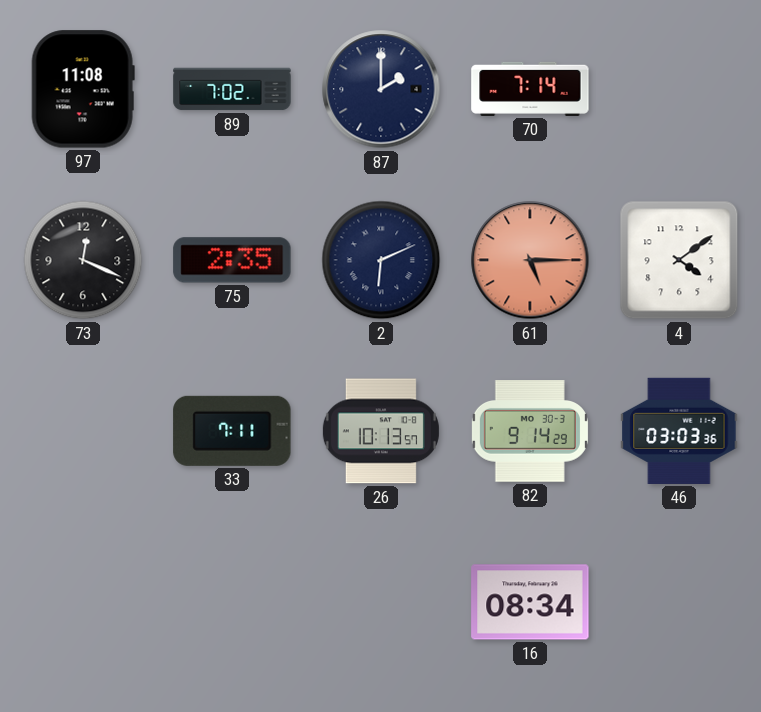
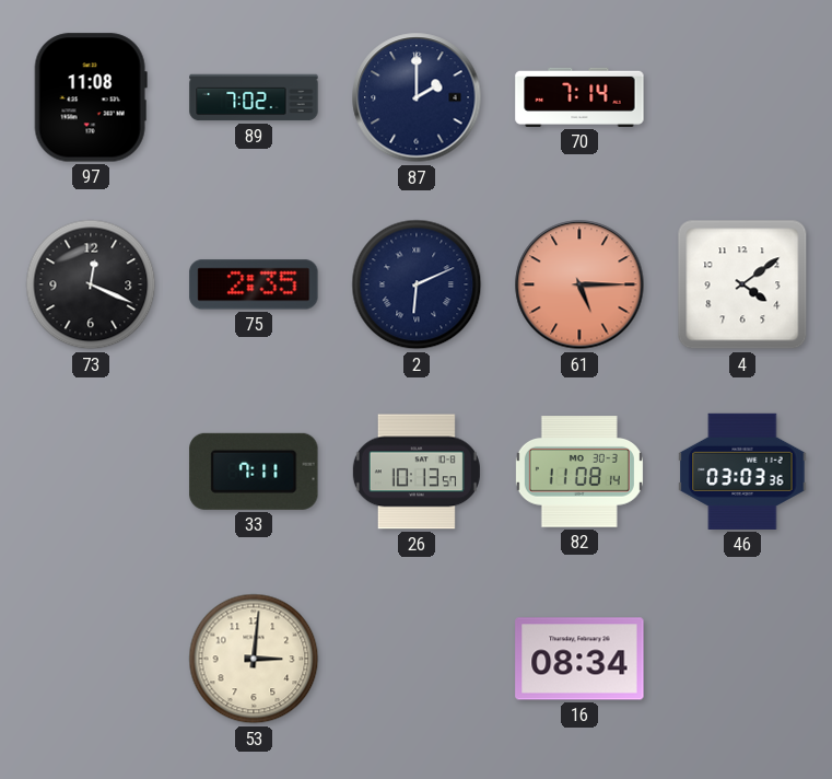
82: 9:14 -> 11:08 (579, 472)
53: none -> 3:01 (254, 659)
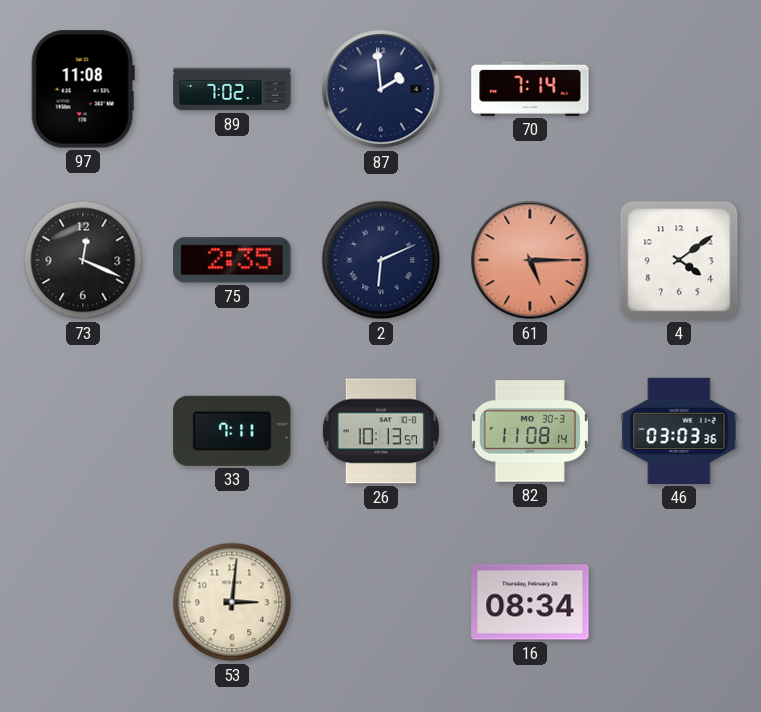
87: 2:00 -> 1:59 (381, 89)
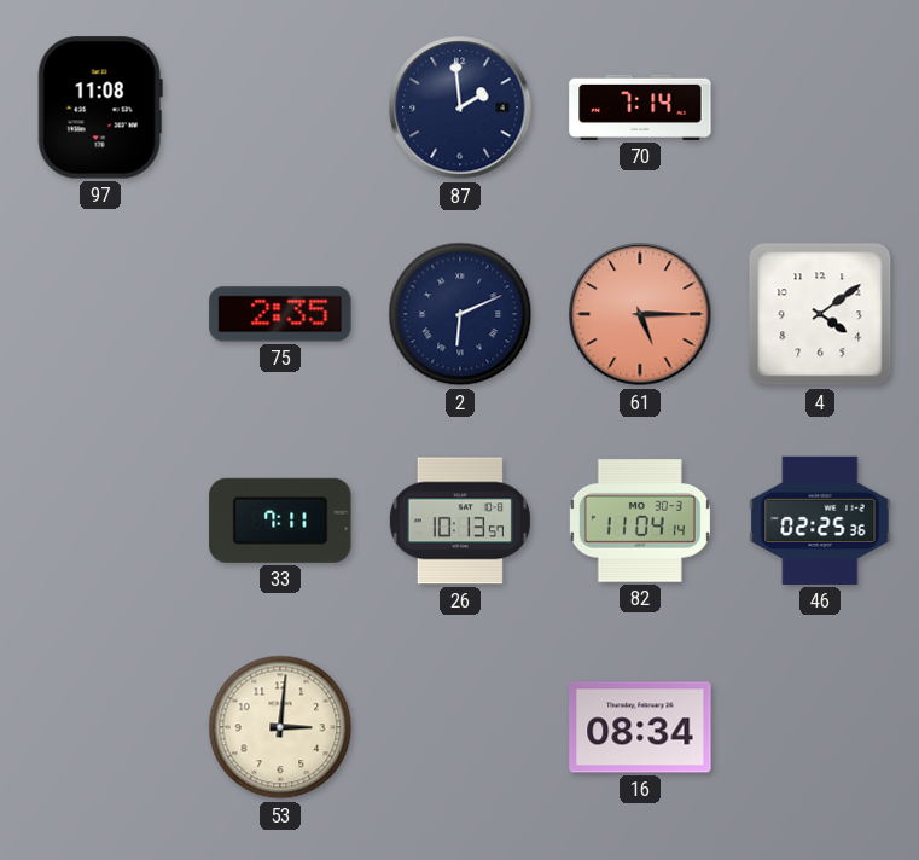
89: 7:02 -> none (232, 89)
73: 12:19 -> none (83, 260)
82: 11:08 -> 11:04 (640, 521)
46: 03:03 -> 02:25 (820, 521)
